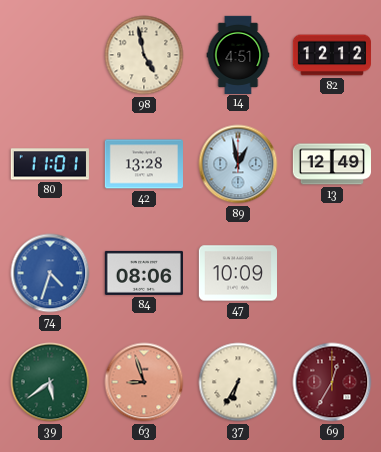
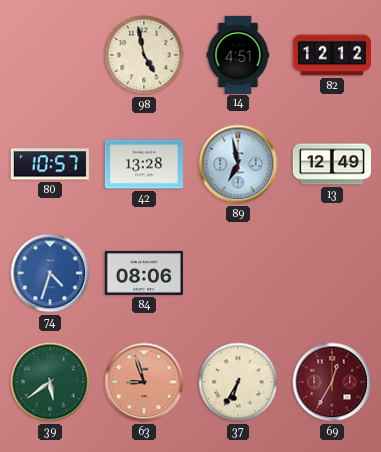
80: 11:01 -> 10:57 (49, 164)
89: 12:58 -> 6:58 (238, 164)
47: 10:09 -> none (237, 273)
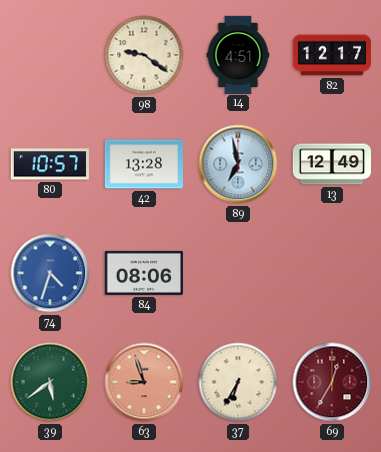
98: 4:58 -> 9:21 (144, 55)
82: 12:12 -> 12:17 (331, 55)
